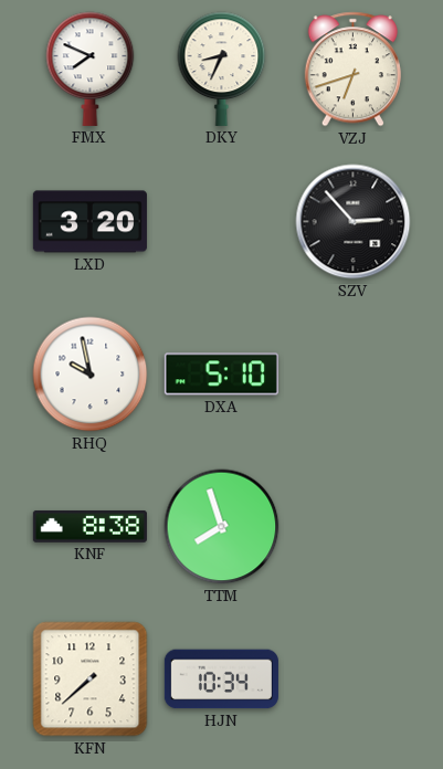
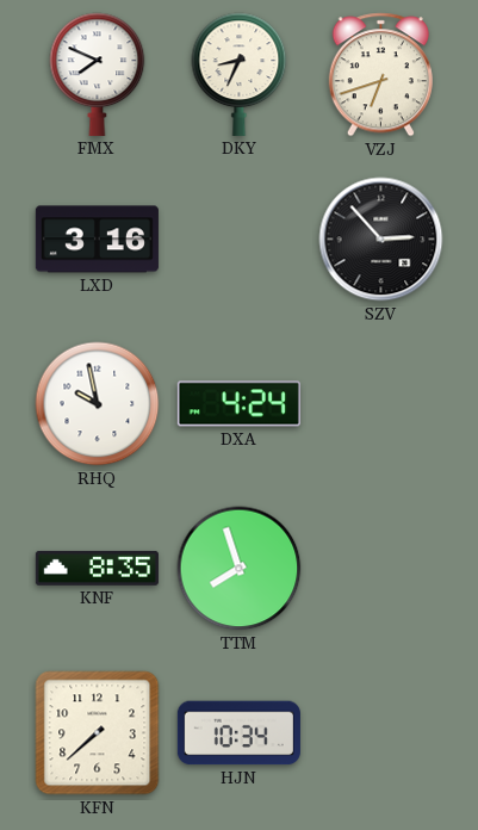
LXD: 3:20 -> 3:16 (97, 240)
DXA: 5:10 -> 4:24 (238, 404)
KNF: 8:38 -> 8:35 (97, 568)
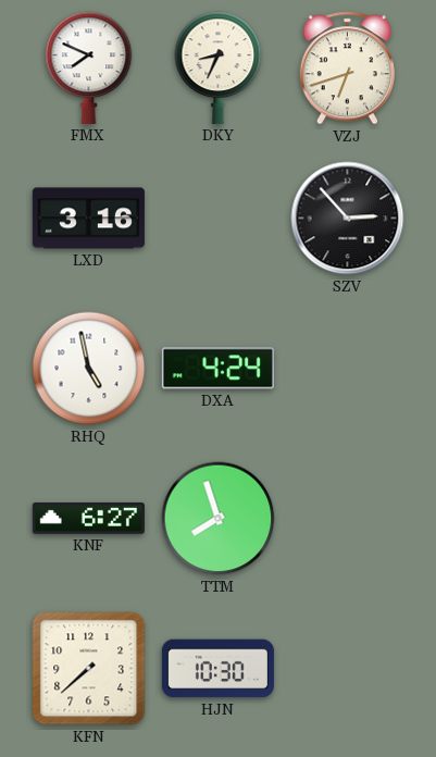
RHQ: 9:58 -> 4:58 (89, 369)
KNF: 8:35 -> 6:27 (88, 518)
HJN: 10:34 -> 10:30 (217, 669)
